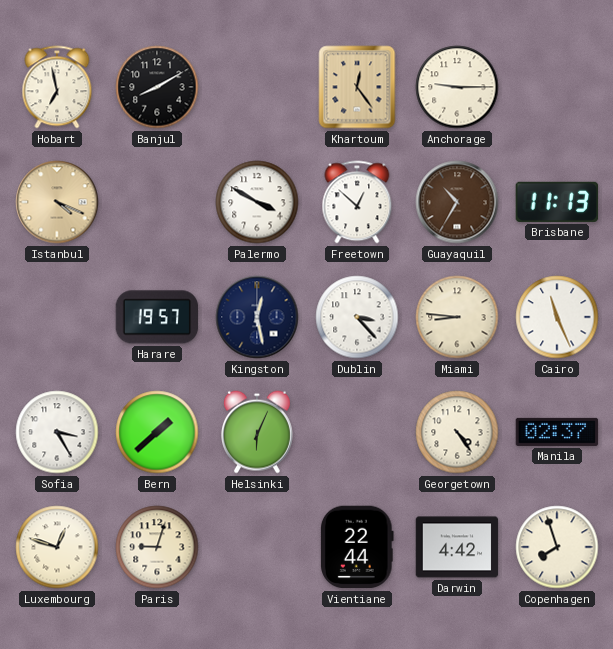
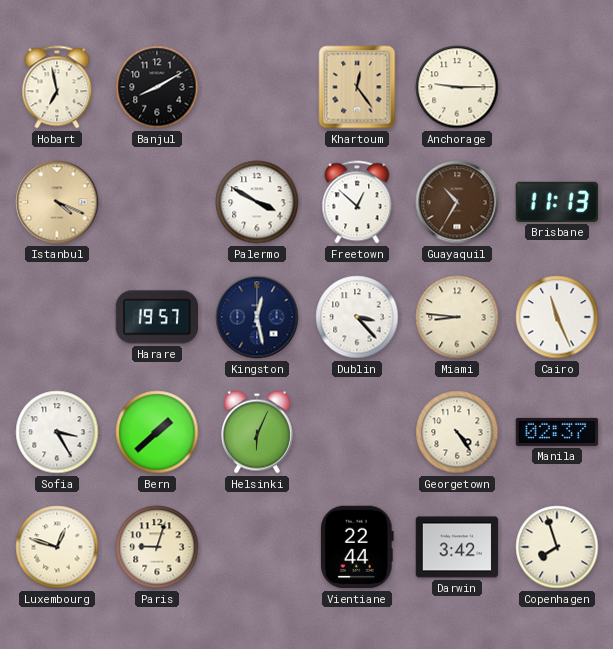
Darwin: 4:42 -> 3:42 (457, 547)
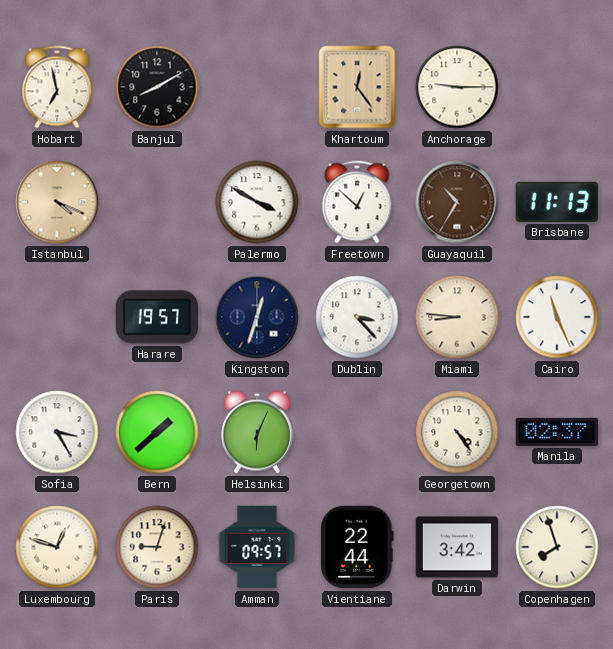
Kingston: 12:28 -> 12:33 (257, 317)
Amman: none -> 09:57 (257, 547)
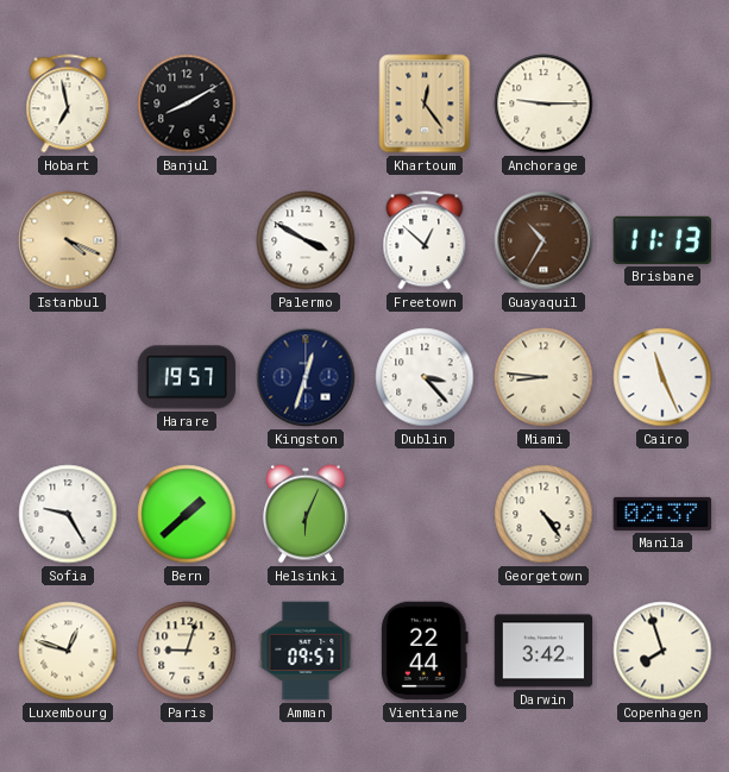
Sofia: 3:25 -> 9:25 (68, 514)
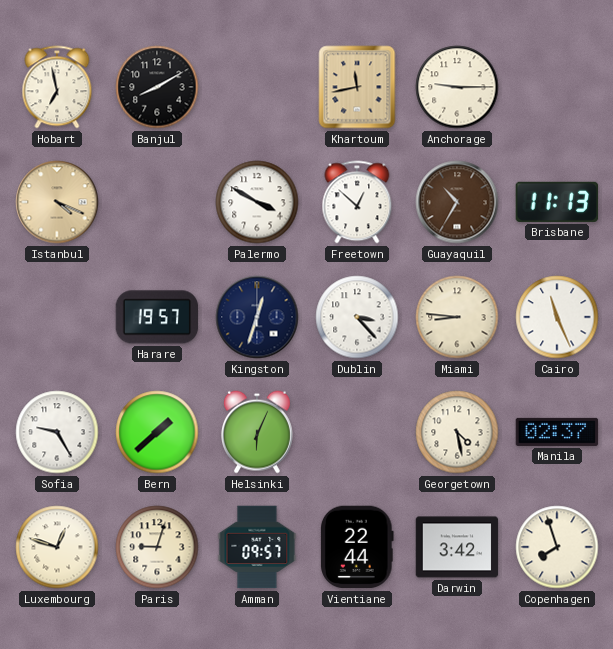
Khartoum: 12:24 -> 11:43 (357, 87)
Georgetown: 4:24 -> 4:28 (457, 432)
